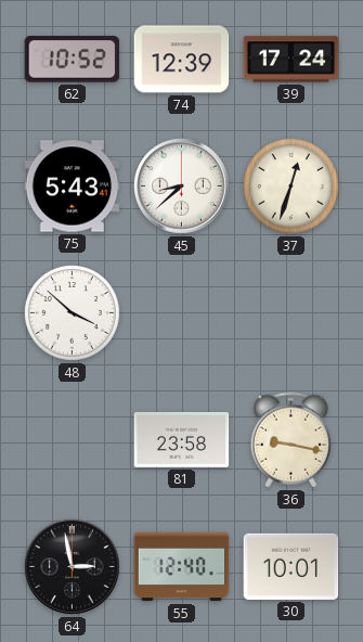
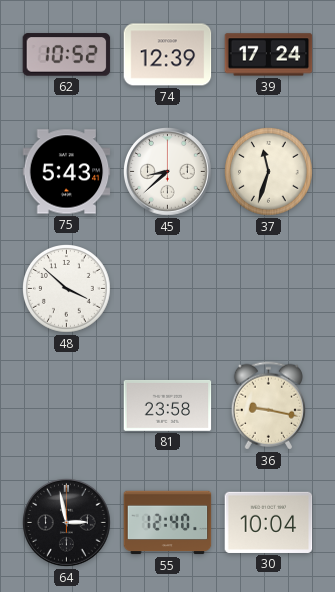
37: 12:33 -> 11:33 (269, 172)
30: 10:01 -> 10:04 (269, 522)
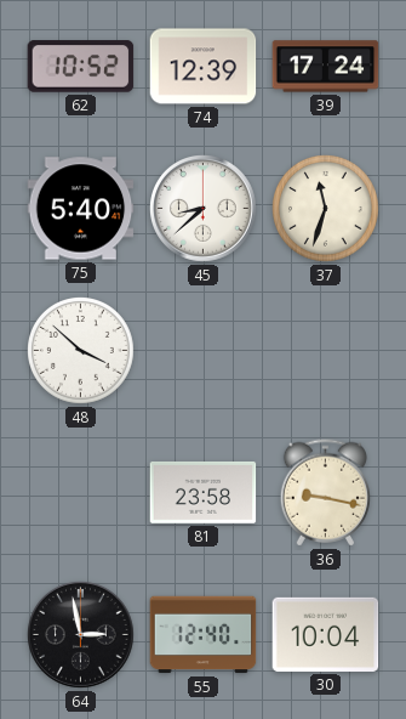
75: 5:43 -> 5:40 (81, 209)
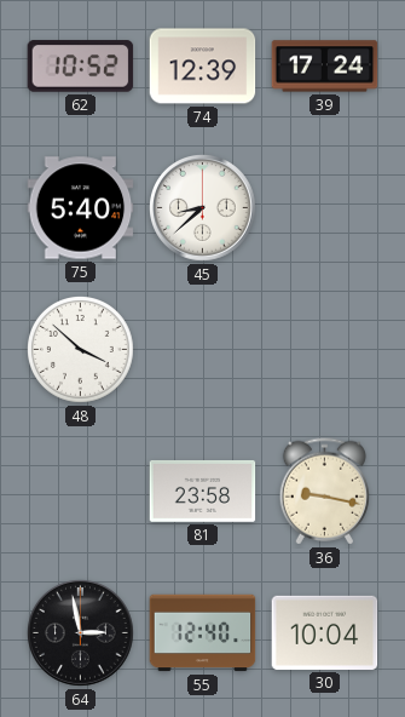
37: 11:33 -> none (326, 209)
